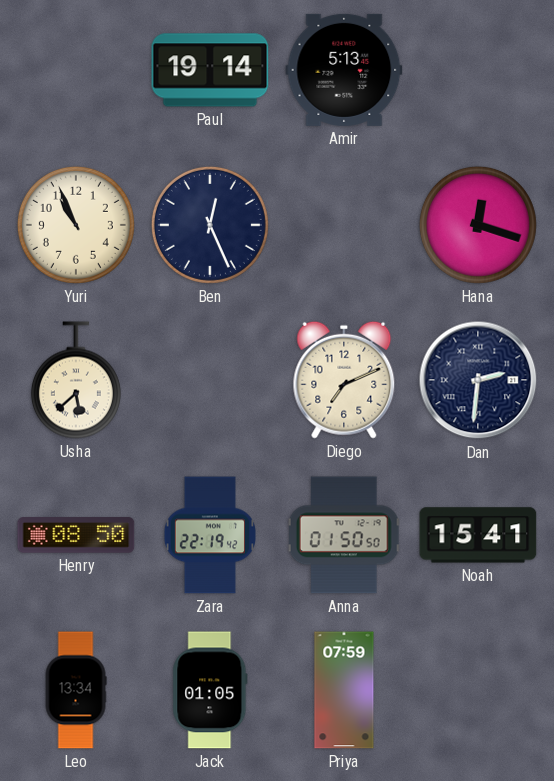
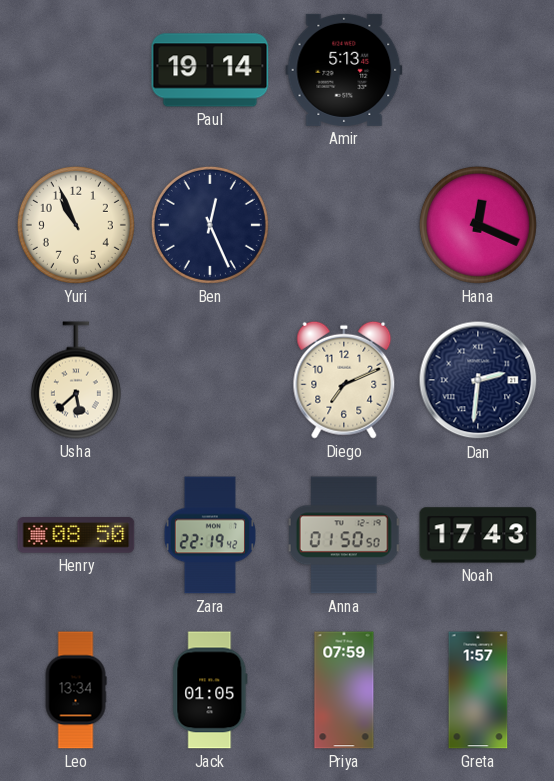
Hana: 12:18 -> 12:19 (478, 225)
Noah: 15:41 -> 17:43 (478, 535)
Greta: none -> 1:57 (478, 690)
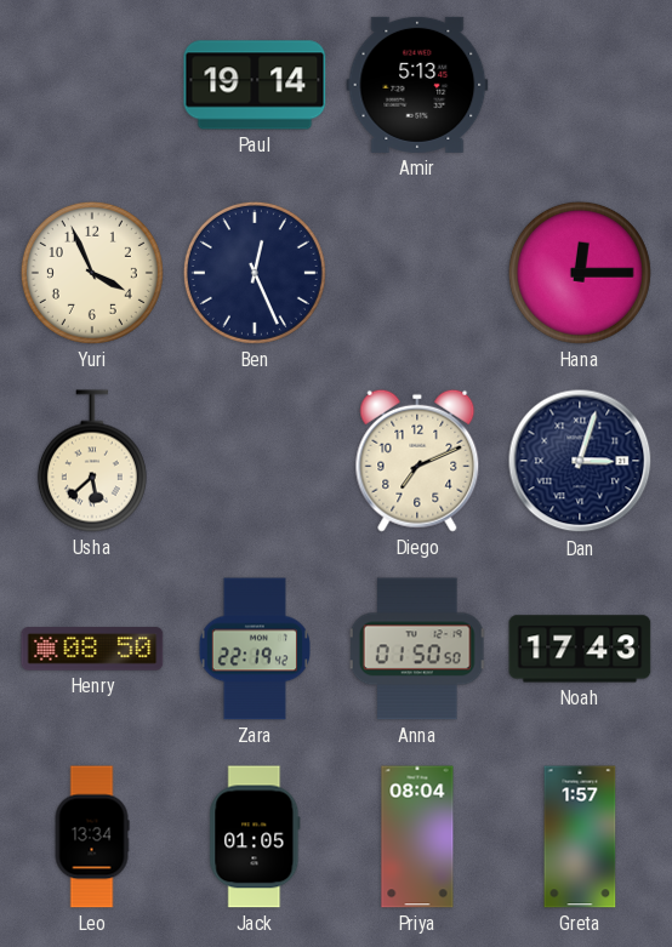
Yuri: 10:56 -> 3:56 (92, 273)
Hana: 12:19 -> 12:15 (580, 273)
Dan: 2:31 -> 3:03 (580, 461)
Priya: 07:59 -> 08:04 (417, 837)
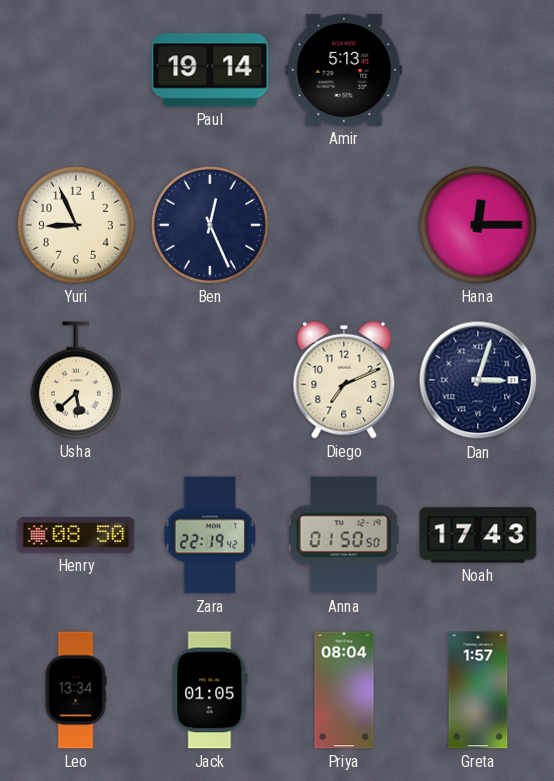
Yuri: 3:56 -> 8:56 (76, 225)
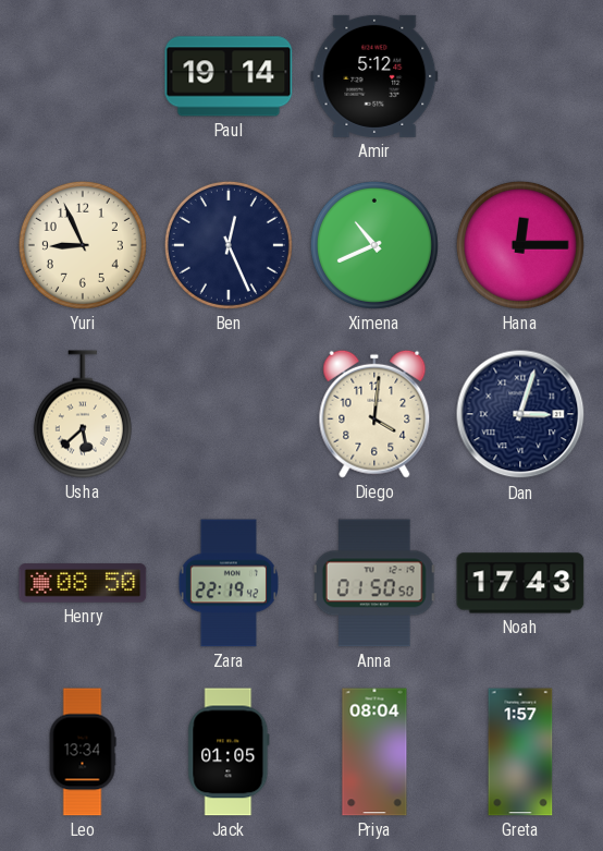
Amir: 5:13 -> 5:12 (374, 76)
Ximena: none -> 10:41 (374, 245)
Diego: 7:11 -> 4:01 (374, 414)
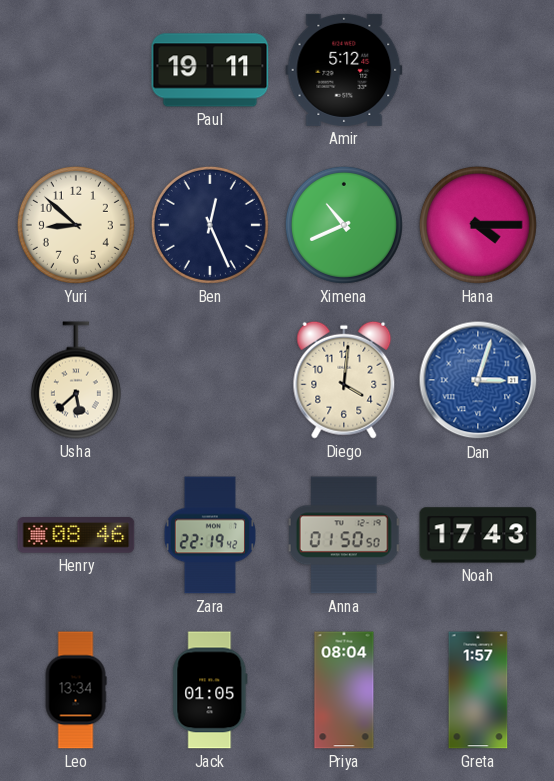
Paul: 19:14 -> 19:11 (210, 70)
Yuri: 8:56 -> 8:52 (76, 225)
Hana: 12:15 -> 4:15 (478, 225)
Dan dial: navy -> blue (478, 380)
Henry: 08:50 -> 08:46 (76, 535)
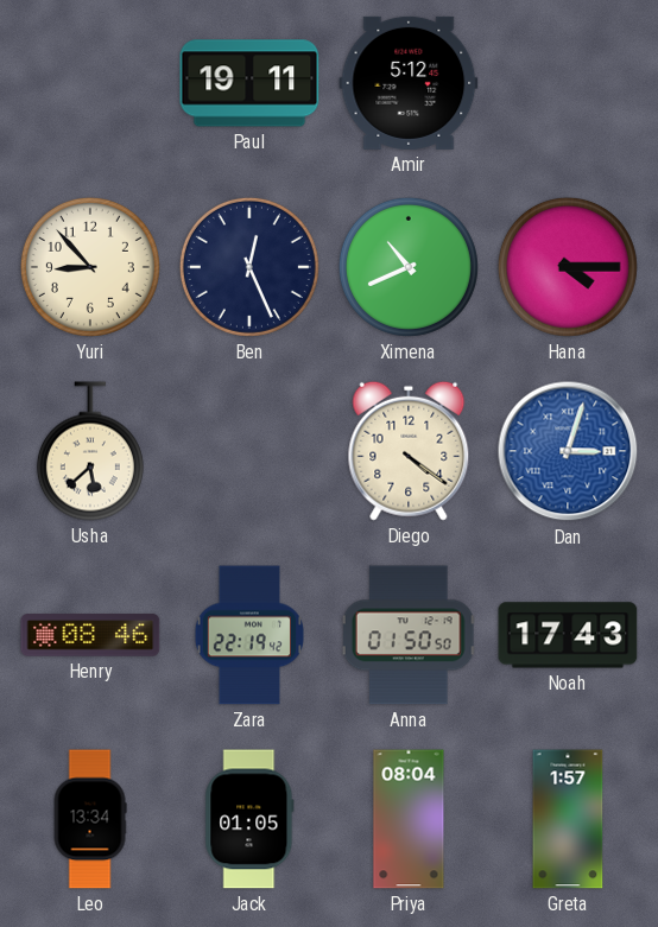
Yuri: 8:52 -> 8:53 (90, 267)
Diego: 4:01 -> 4:21 (409, 451)
